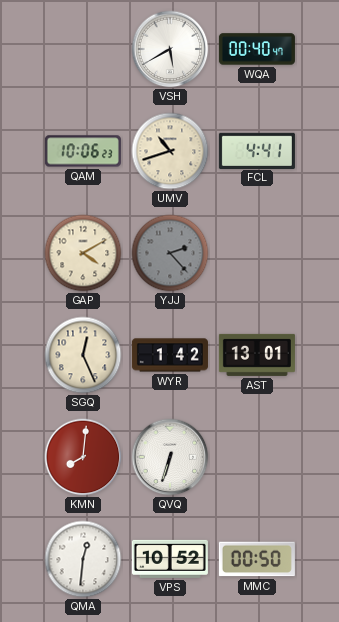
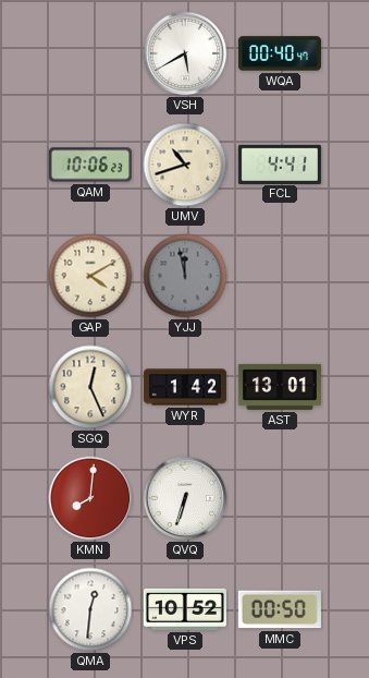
YJJ: 2:23 -> 11:58 (185, 276)
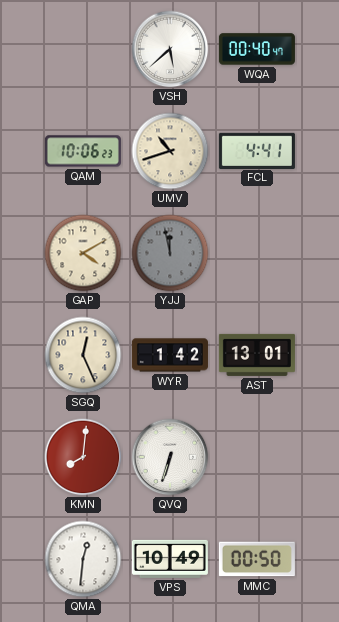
VSH: 5:40 -> 5:38 (170, 49)
VPS: 10:52 -> 10:49 (170, 559)
